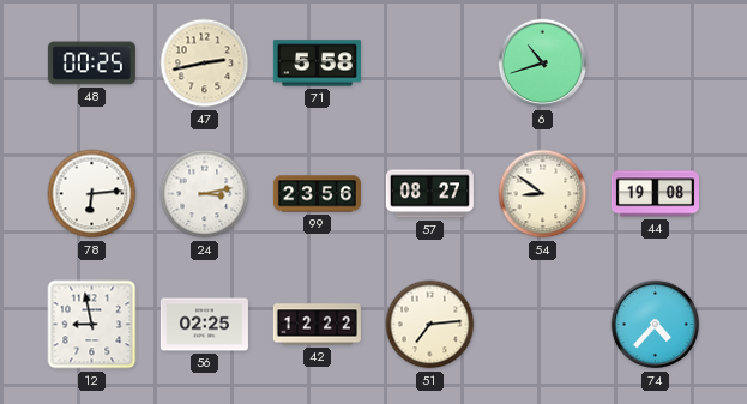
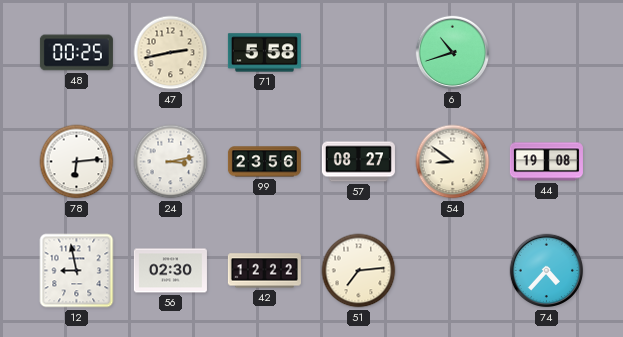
56: 02:25 -> 02:30 (170, 271)
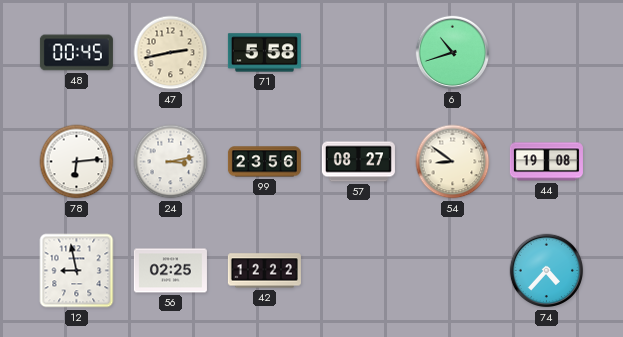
48: 00:25 -> 00:45 (76, 53)
56: 02:30 -> 02:25 (170, 271)
51: 7:14 -> none (359, 271)
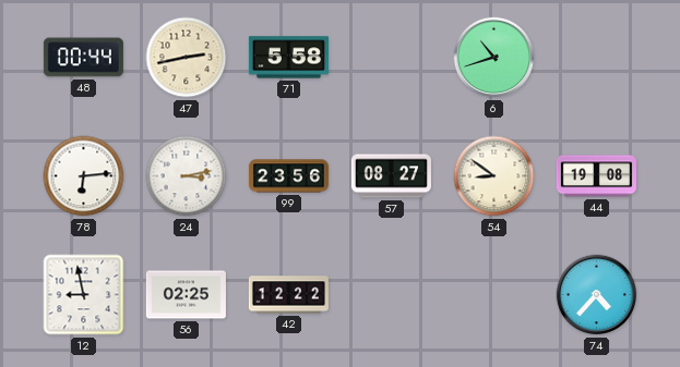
48: 00:45 -> 00:44 (83, 58)
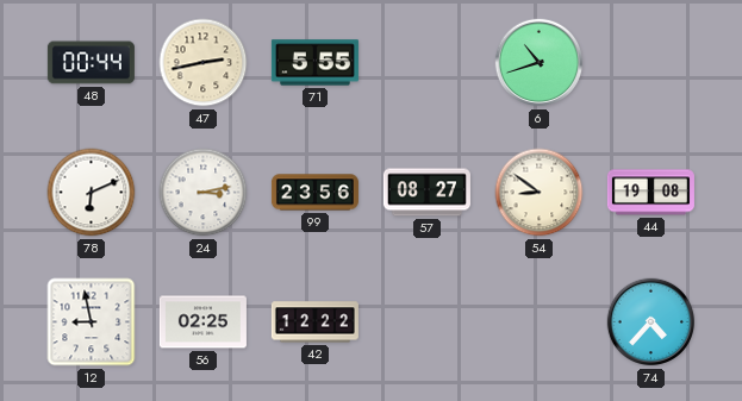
71: 5:58 -> 5:55 (314, 63)
78: 6:14 -> 6:11 (92, 193)
